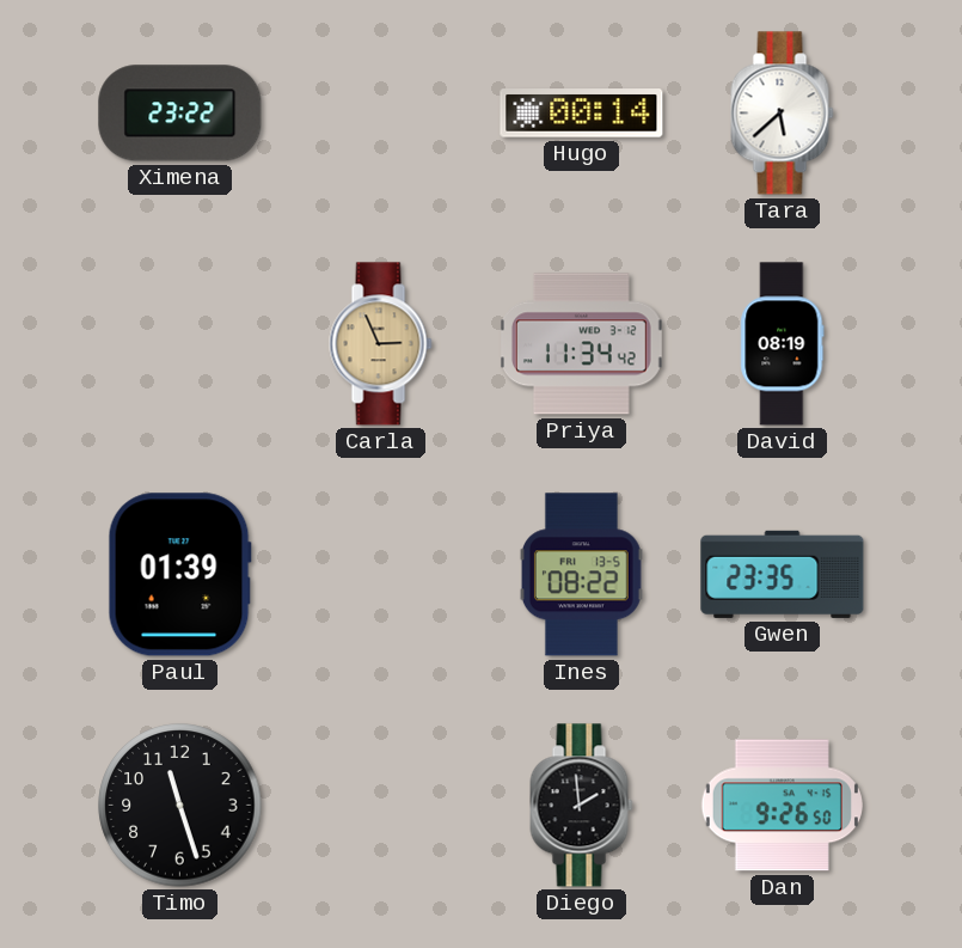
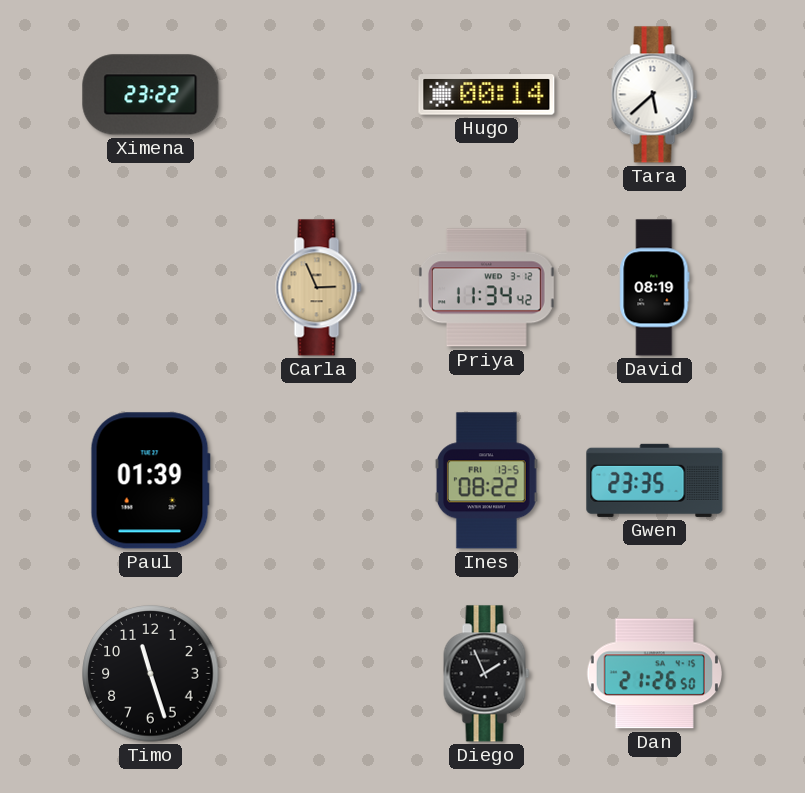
Diego: 1:59 -> 1:56 (487, 674)
Dan: 9:26 -> 21:26 (654, 674)
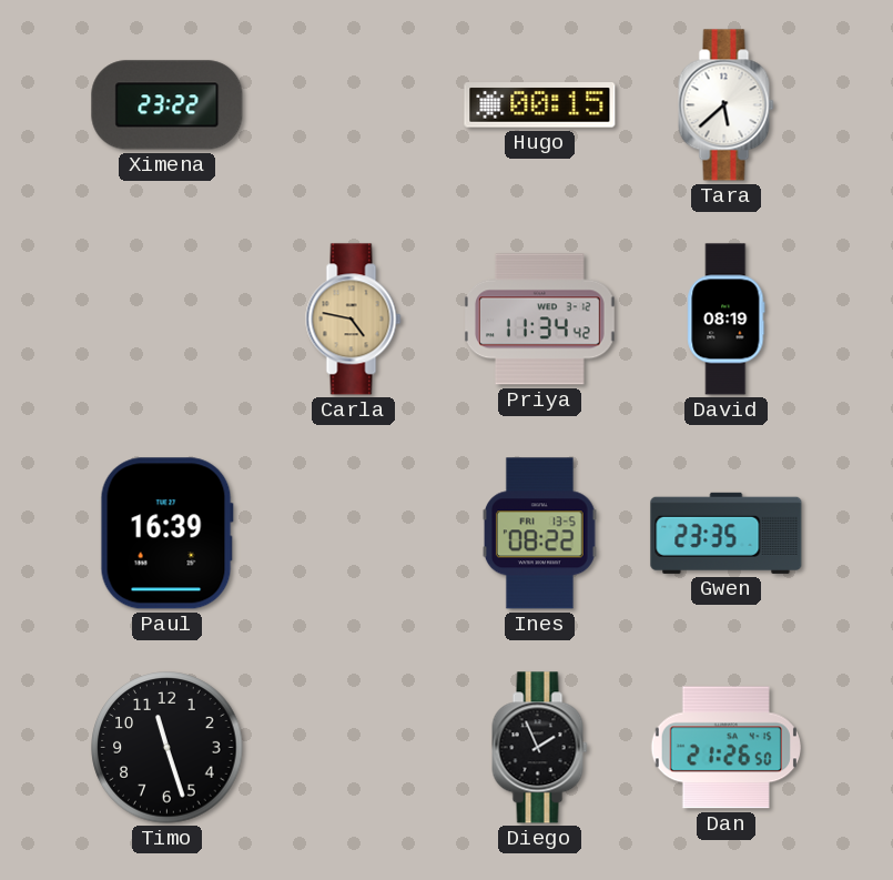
Hugo: 00:14 -> 00:15 (540, 105)
Carla: 2:56 -> 4:47 (354, 320)
Paul: 01:39 -> 16:39 (166, 534)
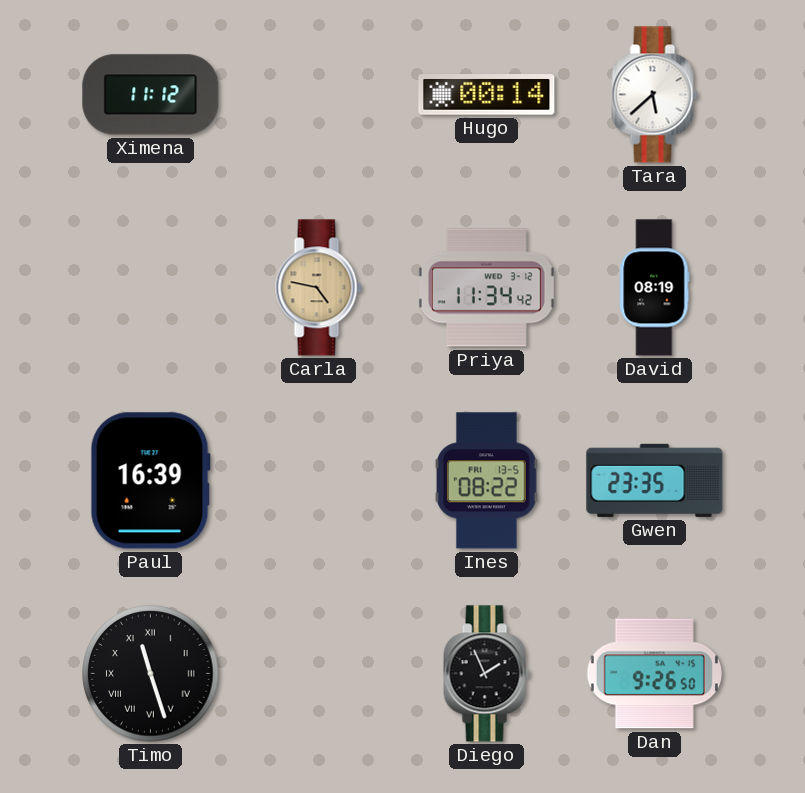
Ximena: 23:22 -> 11:12 (151, 95)
Hugo: 00:15 -> 00:14 (487, 95)
Timo numerals: Arabic -> Roman (151, 674)
Dan: 21:26 -> 9:26 (654, 674)
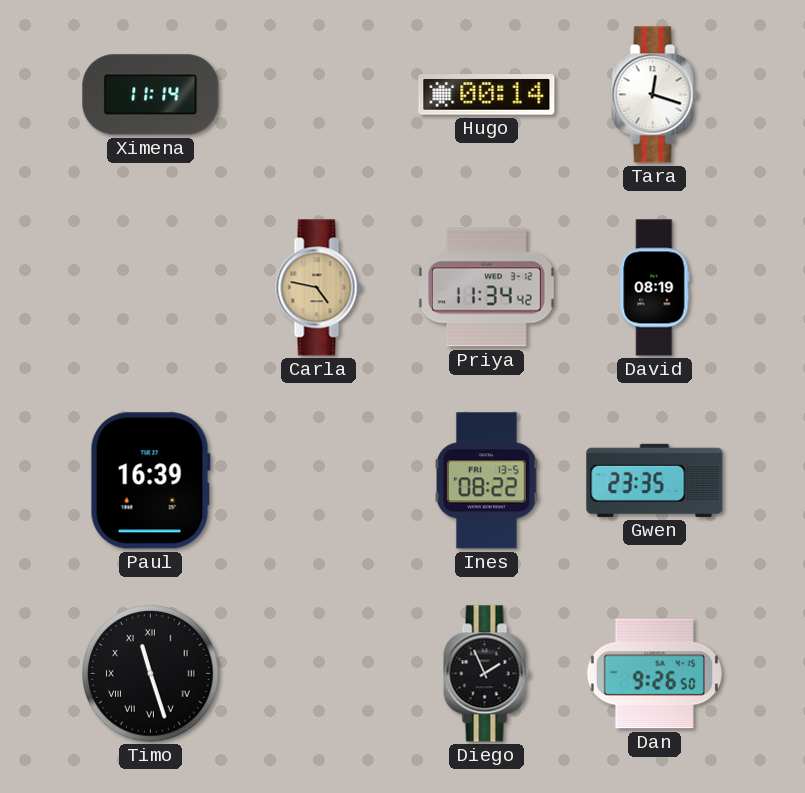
Ximena: 11:12 -> 11:14 (151, 95)
Tara: 5:38 -> 12:18 (655, 95)
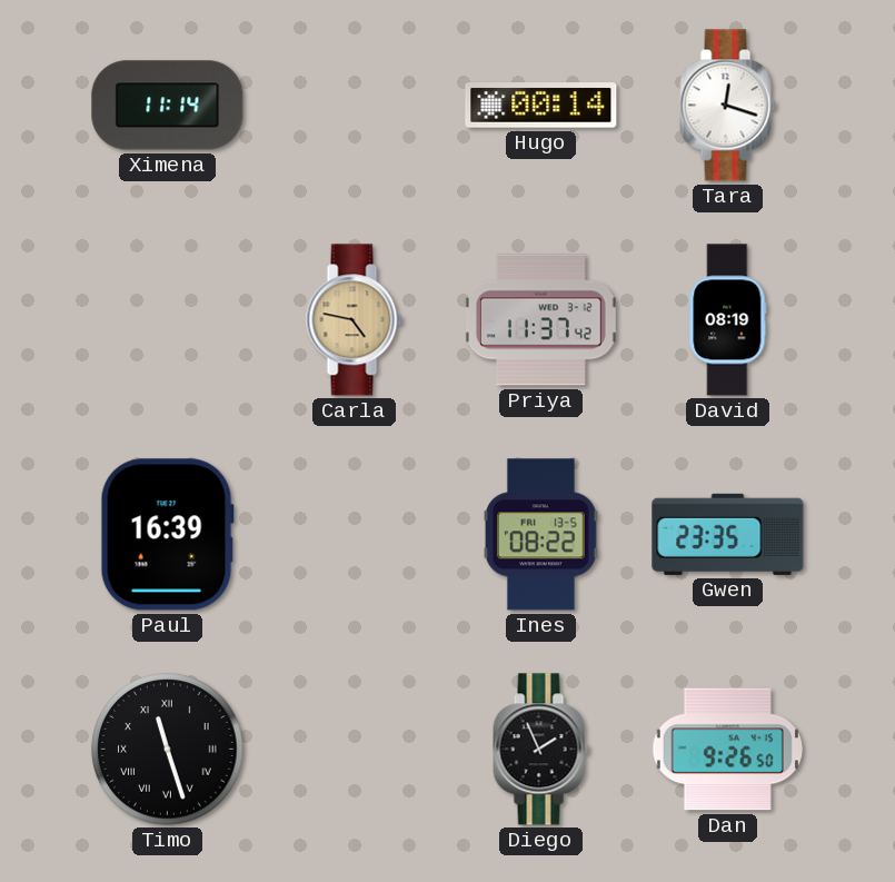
Priya: 11:34 -> 11:37 (540, 320)
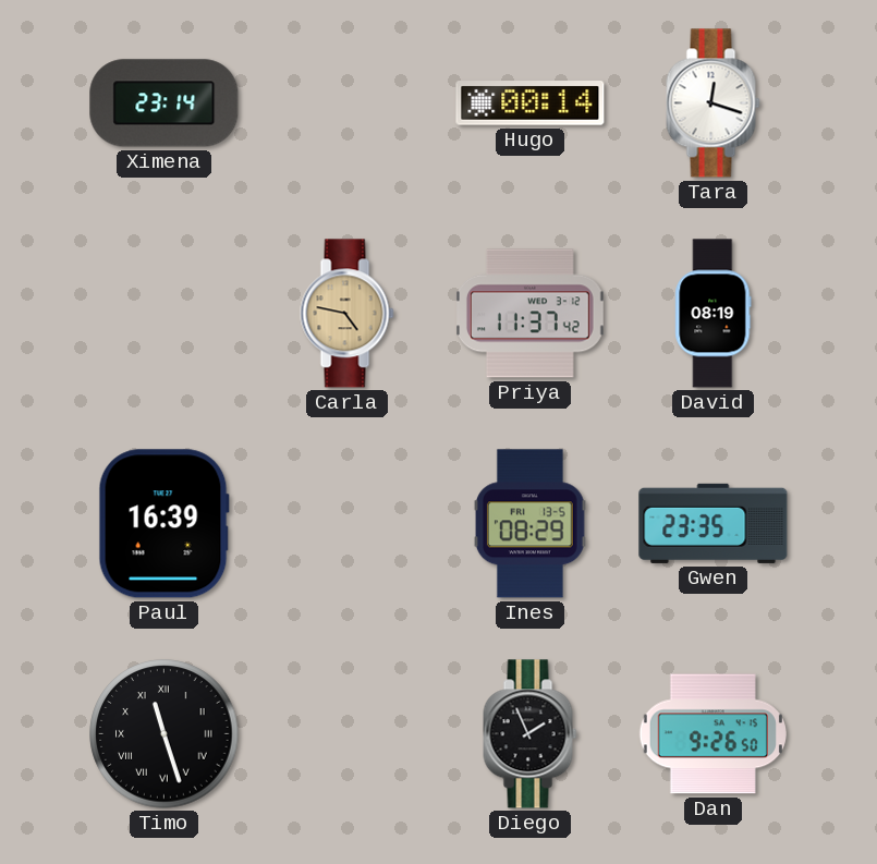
Ximena: 11:14 -> 23:14 (165, 104)
Ines: 08:22 -> 08:29 (529, 524)
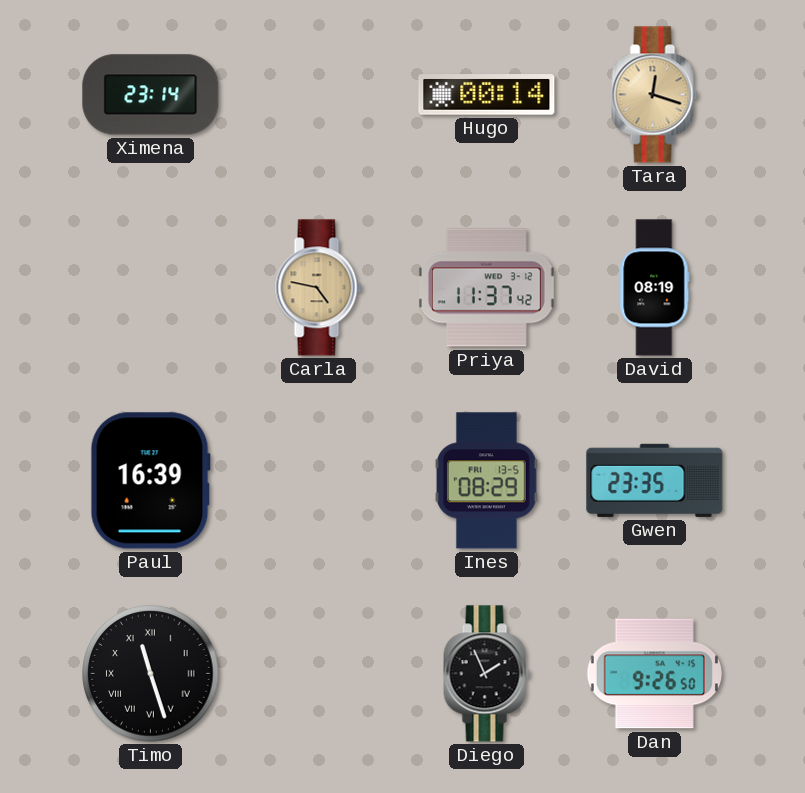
Tara dial: white -> champagne (655, 95)
